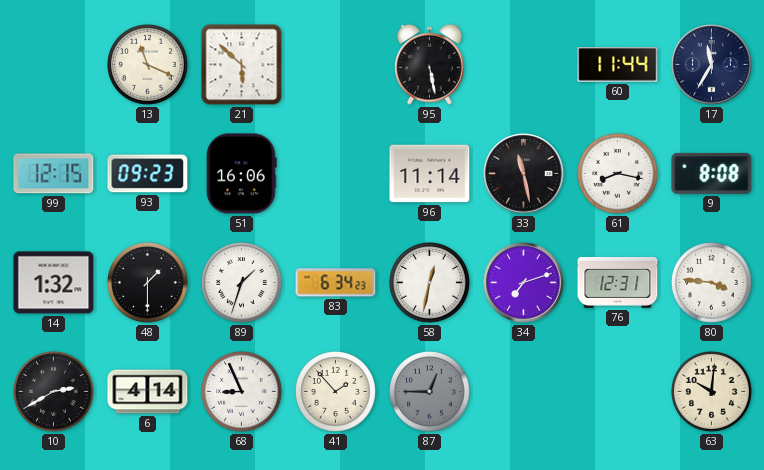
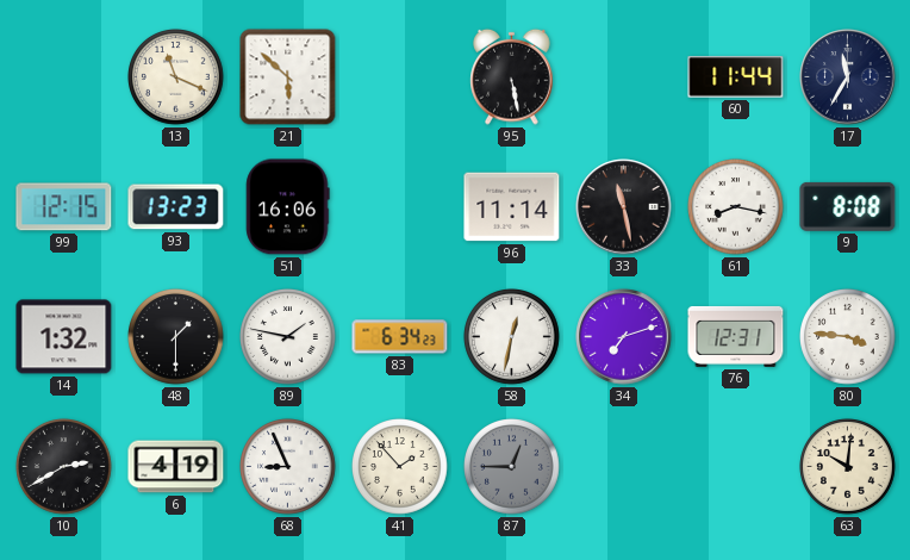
93: 09:23 -> 13:23 (176, 207)
89: 1:33 -> 1:47 (288, 337)
6: 4:14 -> 4:19 (176, 467)
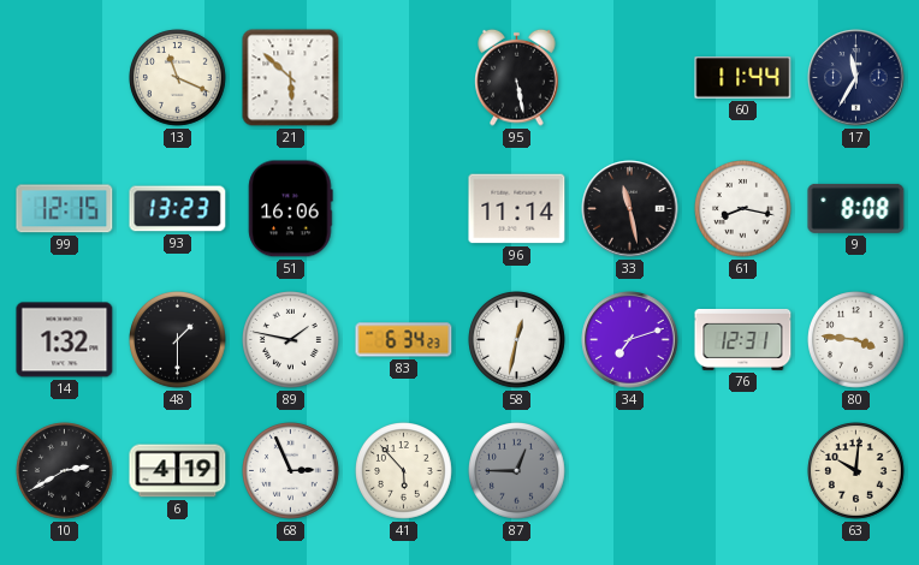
68: 8:56 -> 2:56 (291, 471)
41: 1:53 -> 5:53 (404, 471)
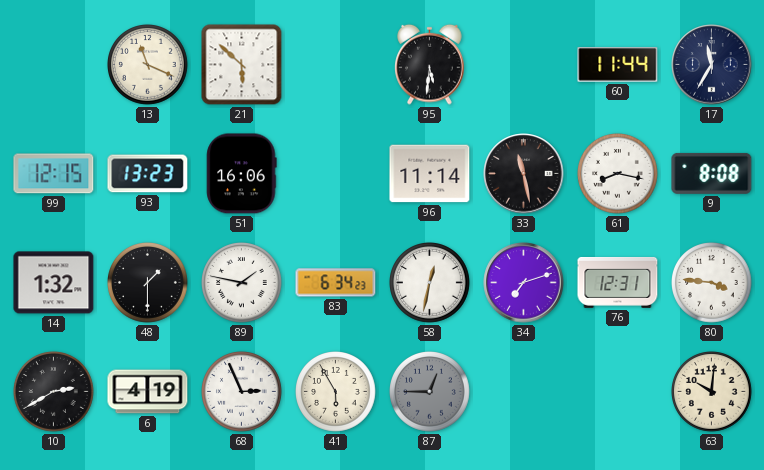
95: 5:28 -> 5:31 (430, 64)
41: 5:53 -> 5:55 (336, 392)
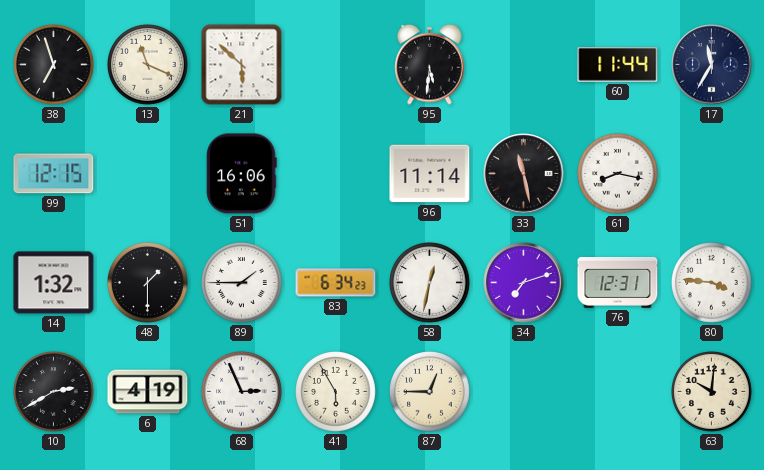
38: none -> 6:57 (54, 65)
93: 13:23 -> none (148, 174)
9: 8:08 -> none (712, 173)
89: 1:47 -> 1:45 (242, 283)
87 dial: grey -> cream (430, 392)
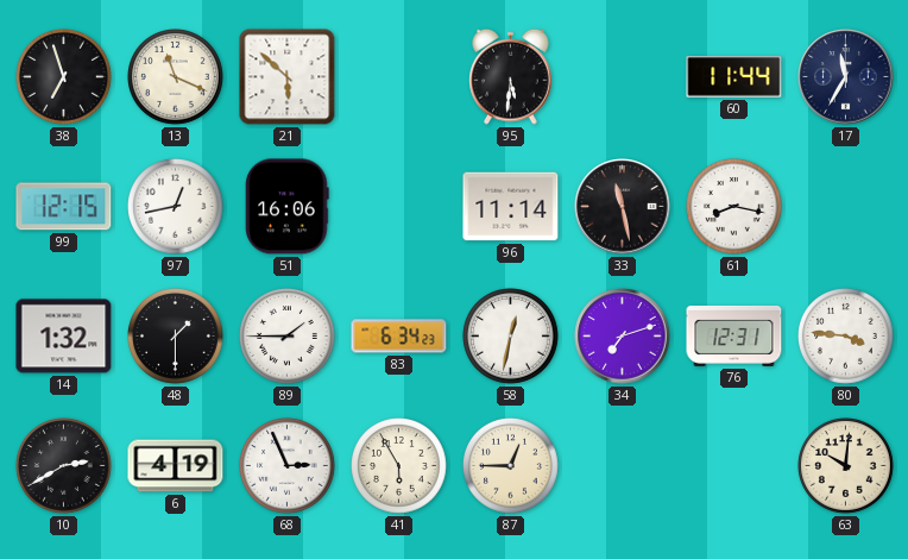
97: none -> 12:43 (176, 207)
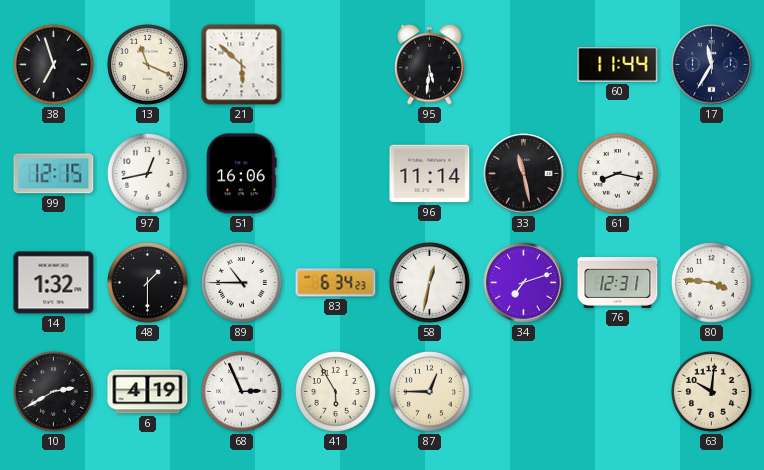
89: 1:45 -> 10:45 (242, 283)
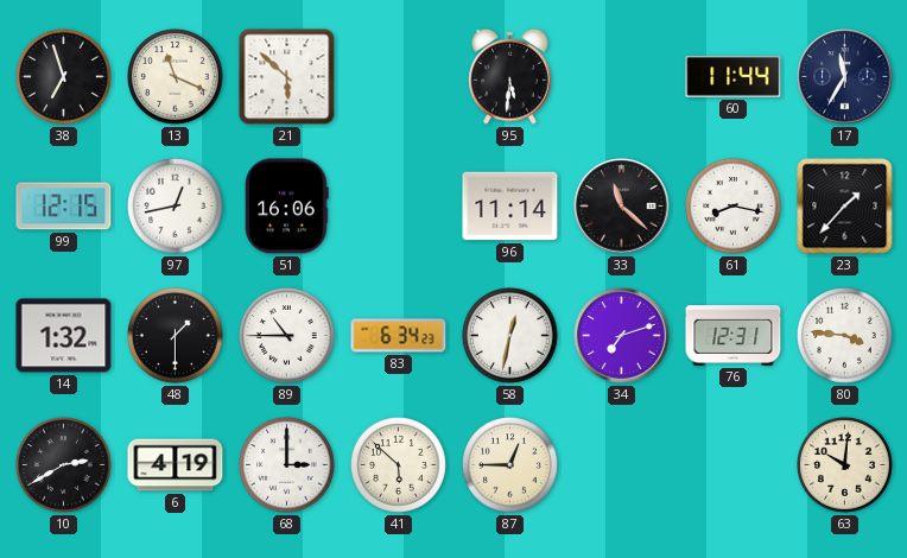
33: 11:28 -> 11:22 (622, 207)
23: none -> 1:37 (845, 207)
68: 2:56 -> 3:00 (287, 465)
41: 5:55 -> 5:52 (399, 465)
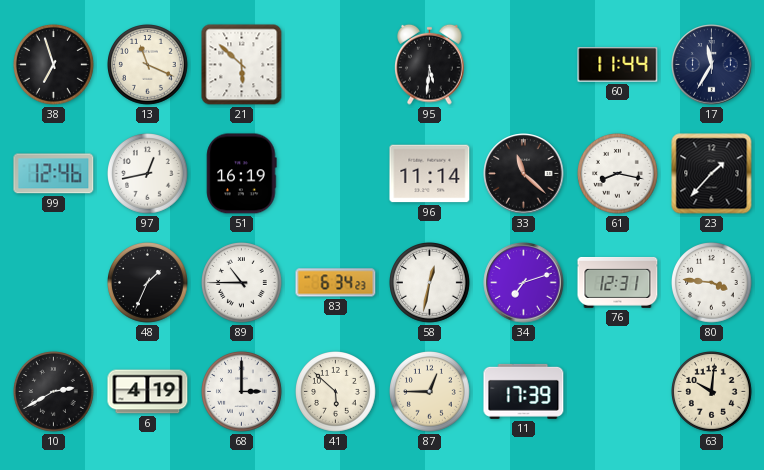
99: 12:15 -> 12:46 (54, 174)
51: 16:06 -> 16:19 (242, 174)
14: 1:32 -> none (64, 336)
48: 1:30 -> 1:34 (148, 283)
11: none -> 17:39 (524, 391)
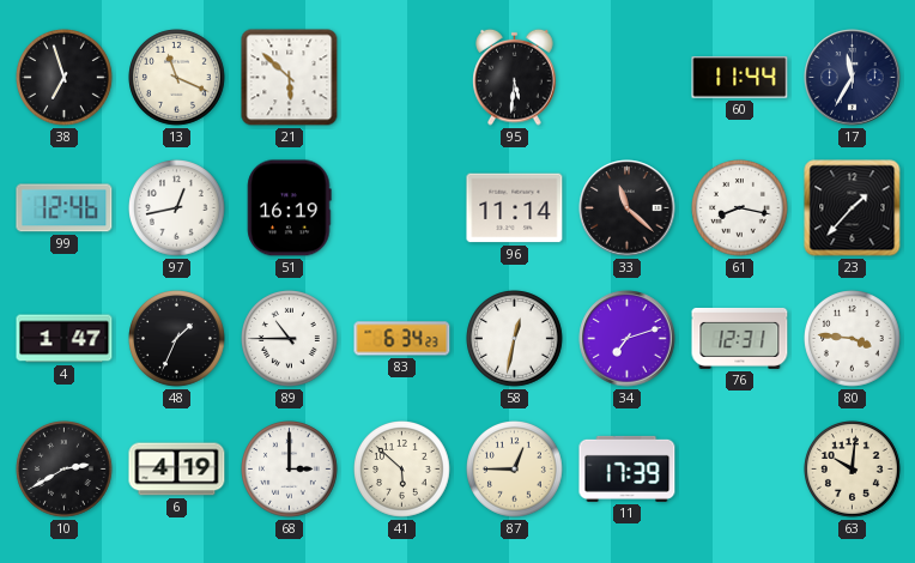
4: none -> 1:47 (65, 339)
